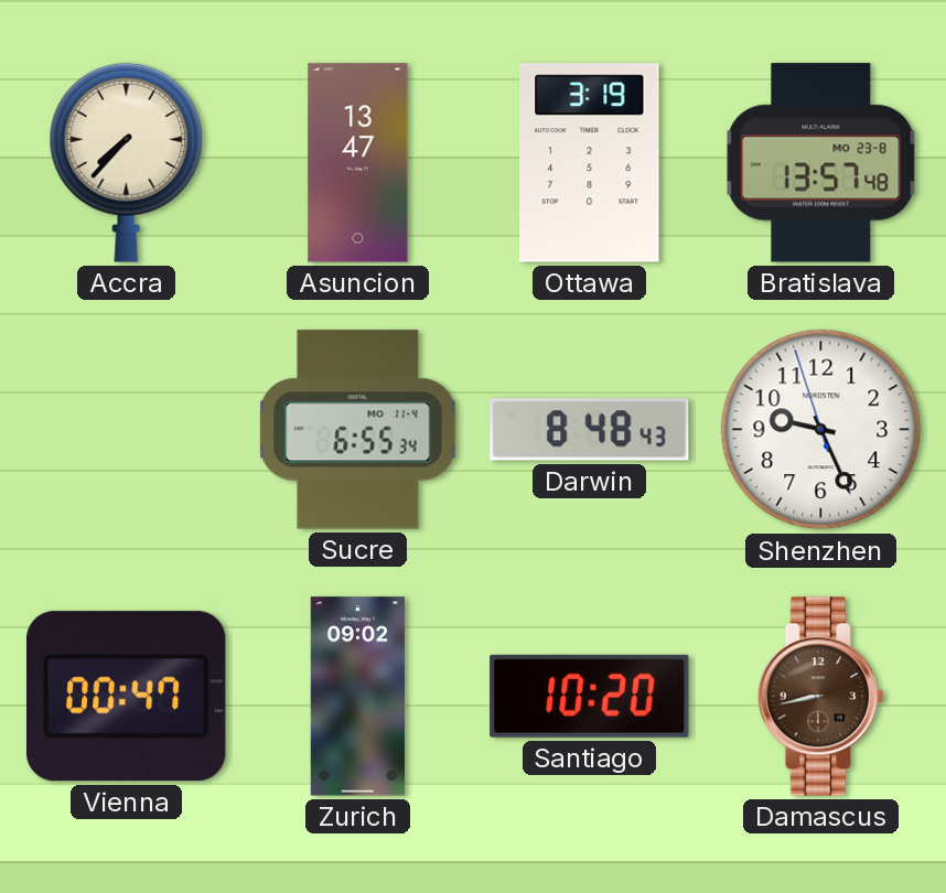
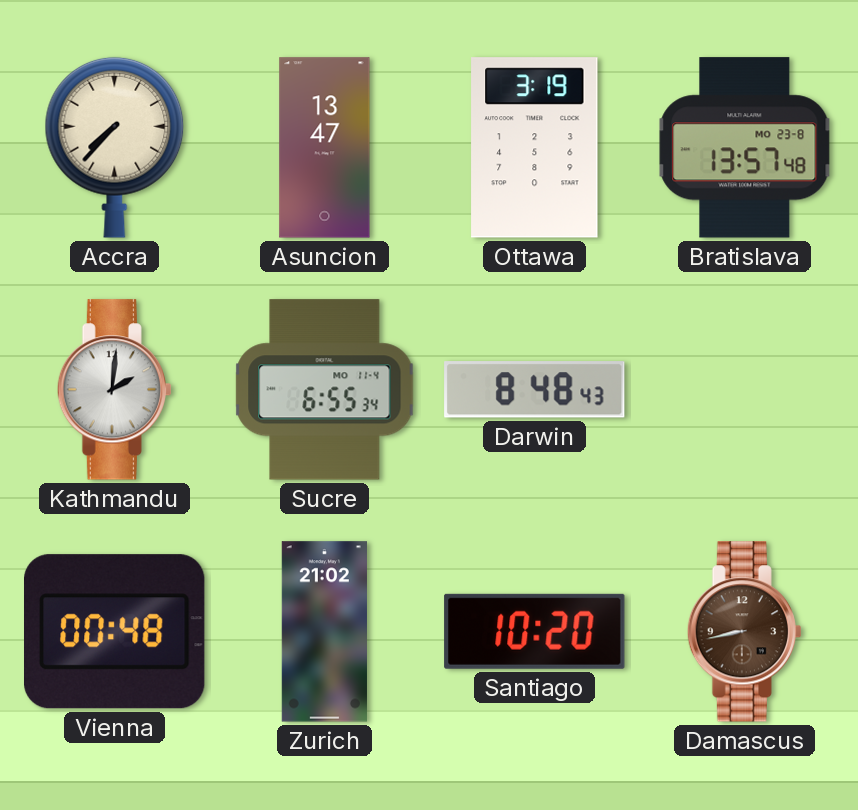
Kathmandu: none -> 2:01 (114, 390)
Shenzhen: 9:25 -> none (821, 430)
Vienna: 00:47 -> 00:48 (115, 632)
Zurich: 09:02 -> 21:02 (324, 632)
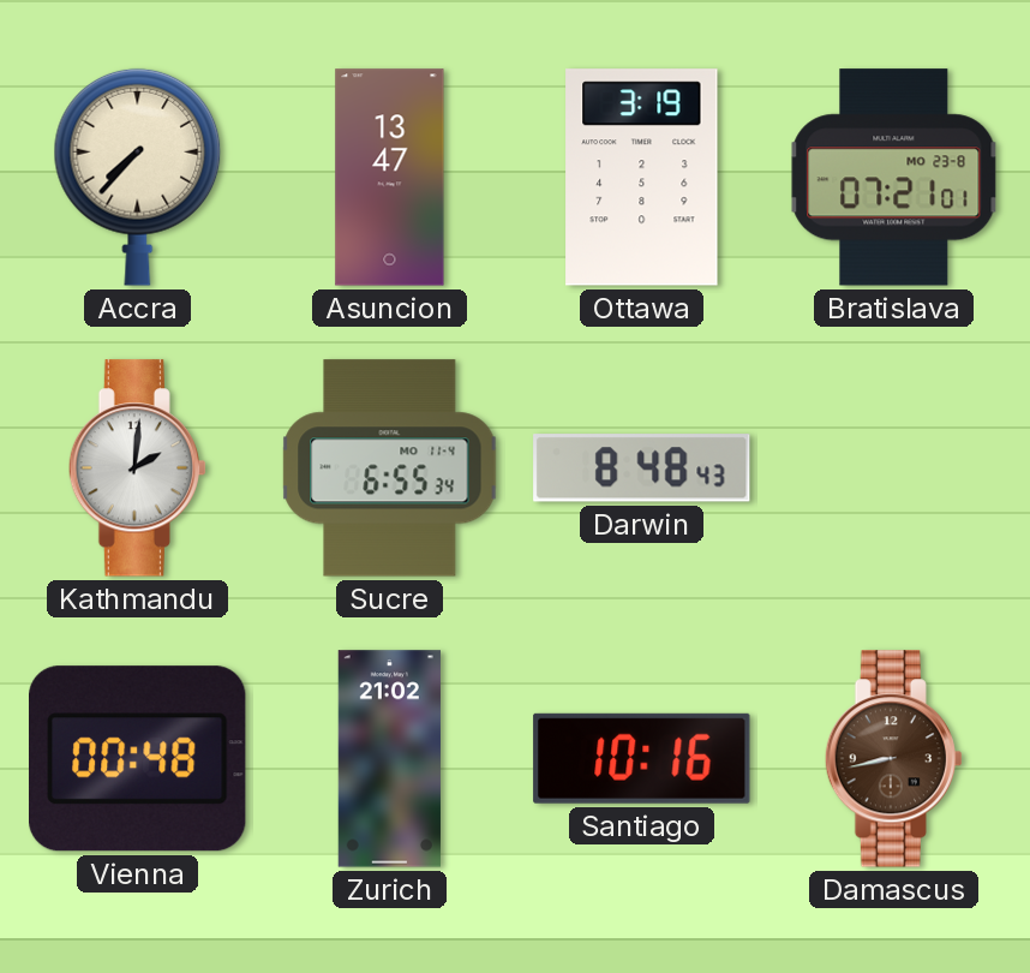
Bratislava: 13:57 -> 07:21 (894, 178)
Santiago: 10:20 -> 10:16 (642, 758)
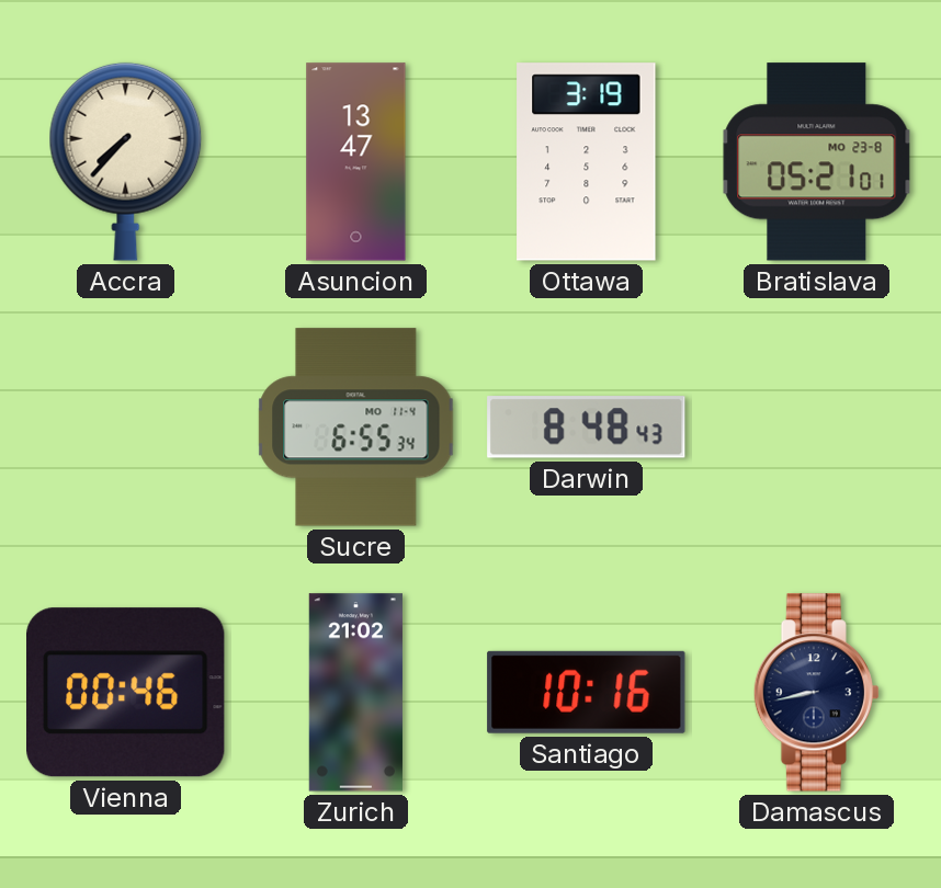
Bratislava: 07:21 -> 05:21 (817, 162)
Kathmandu: 2:01 -> none (137, 468)
Vienna: 00:48 -> 00:46 (126, 693)
Damascus dial: brown -> navy (816, 693)
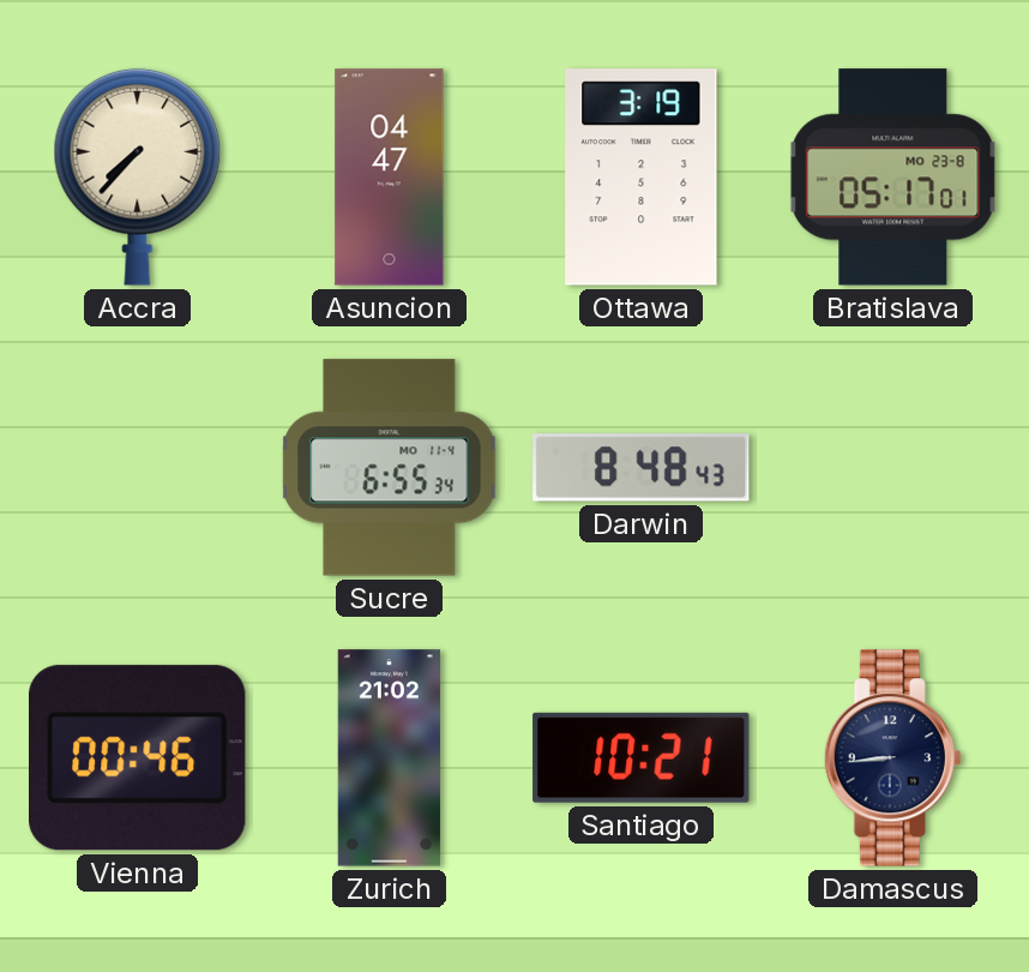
Asuncion: 13:47 -> 04:47 (390, 178)
Bratislava: 05:21 -> 05:17 (893, 178)
Santiago: 10:16 -> 10:21 (642, 757)
Damascus: 8:43 -> 8:44 (892, 758)
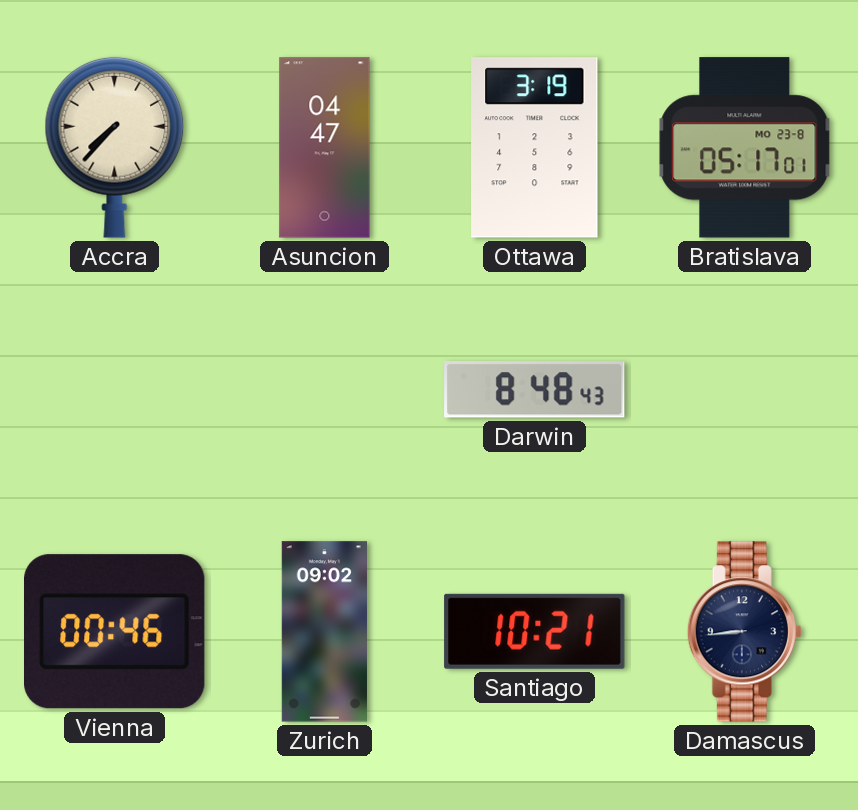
Sucre: 6:55 -> none (390, 468)
Zurich: 21:02 -> 09:02 (324, 632)
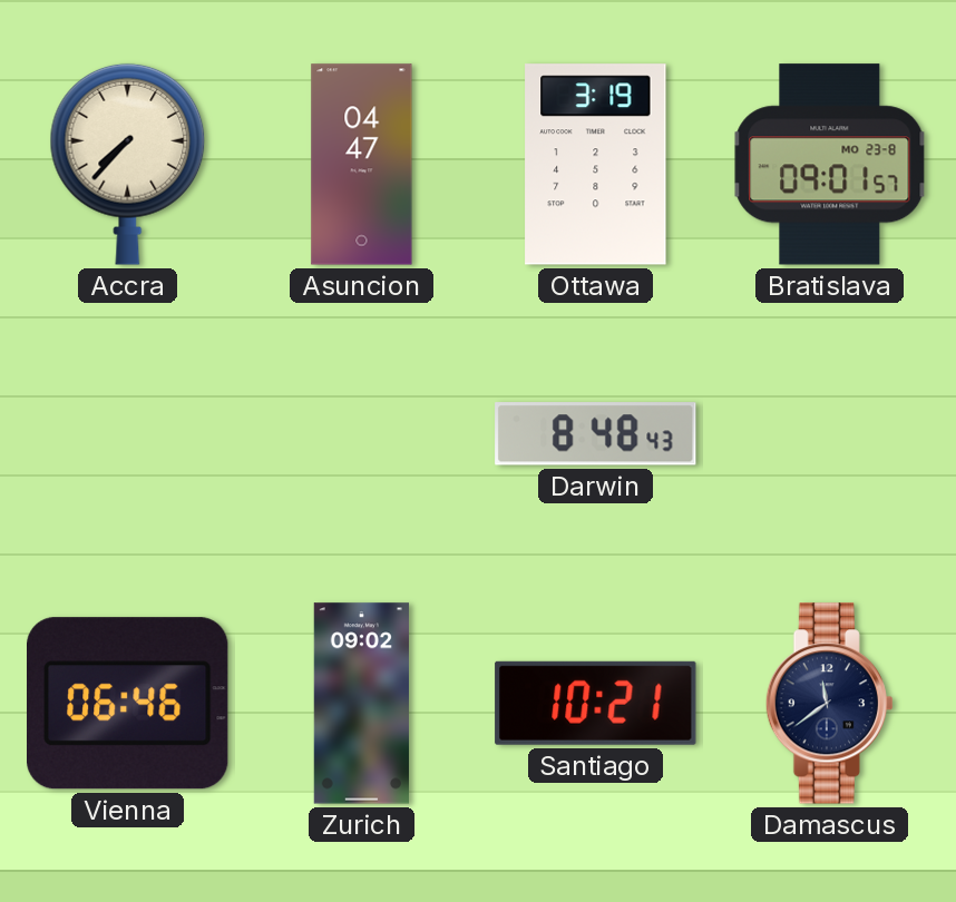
Bratislava: 05:17 -> 09:01 (830, 165)
Vienna: 00:46 -> 06:46 (128, 704)
Damascus: 8:44 -> 11:39 (829, 704)
